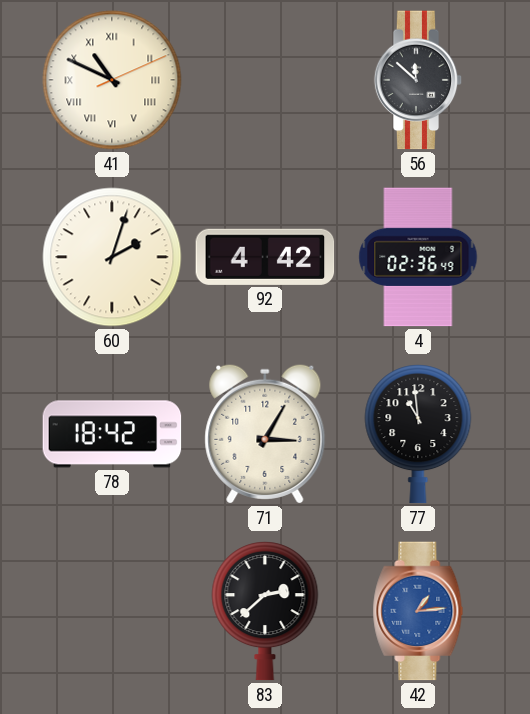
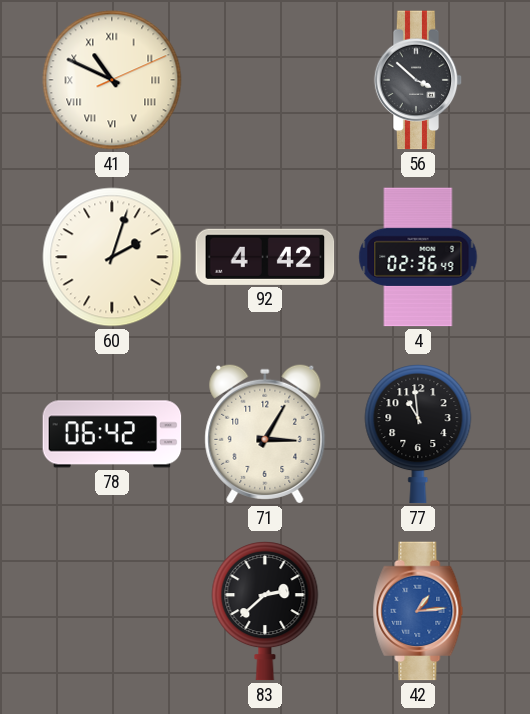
56: 11:52 -> 3:52 (418, 80)
78: 18:42 -> 06:42 (112, 434)
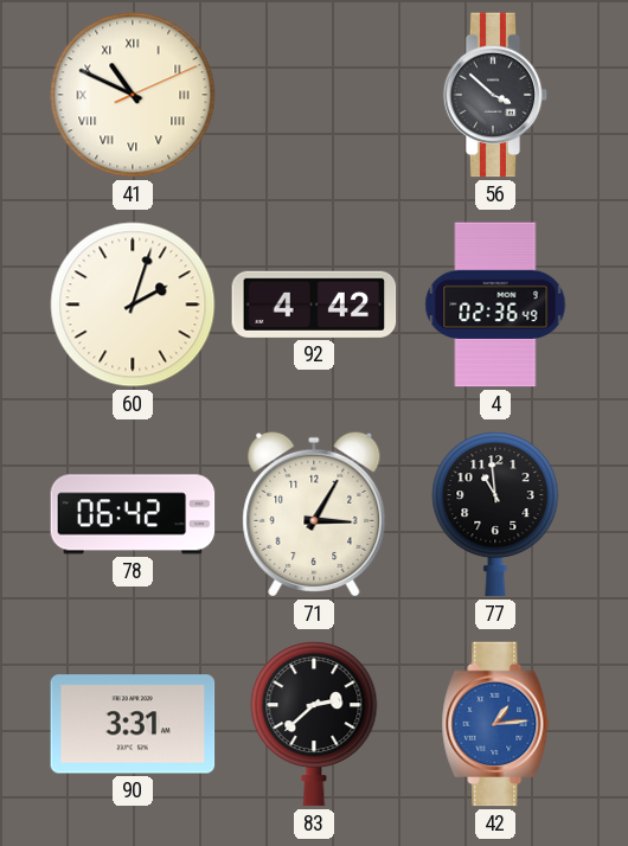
90: none -> 3:31 (133, 724)
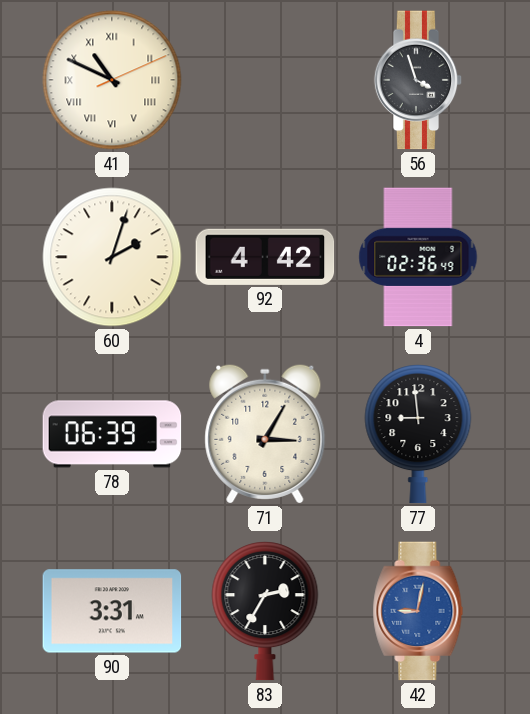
56: 3:52 -> 3:57 (418, 80)
78: 06:42 -> 06:39 (112, 434)
77: 10:59 -> 8:59 (418, 434)
83: 2:38 -> 2:35 (265, 611)
42: 1:14 -> 9:02 (418, 611)
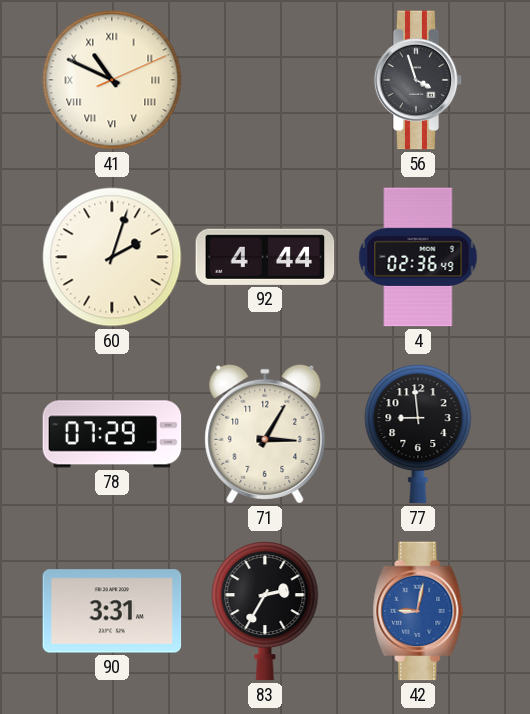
92: 4:42 -> 4:44 (265, 257)
78: 06:39 -> 07:29 (112, 434)
